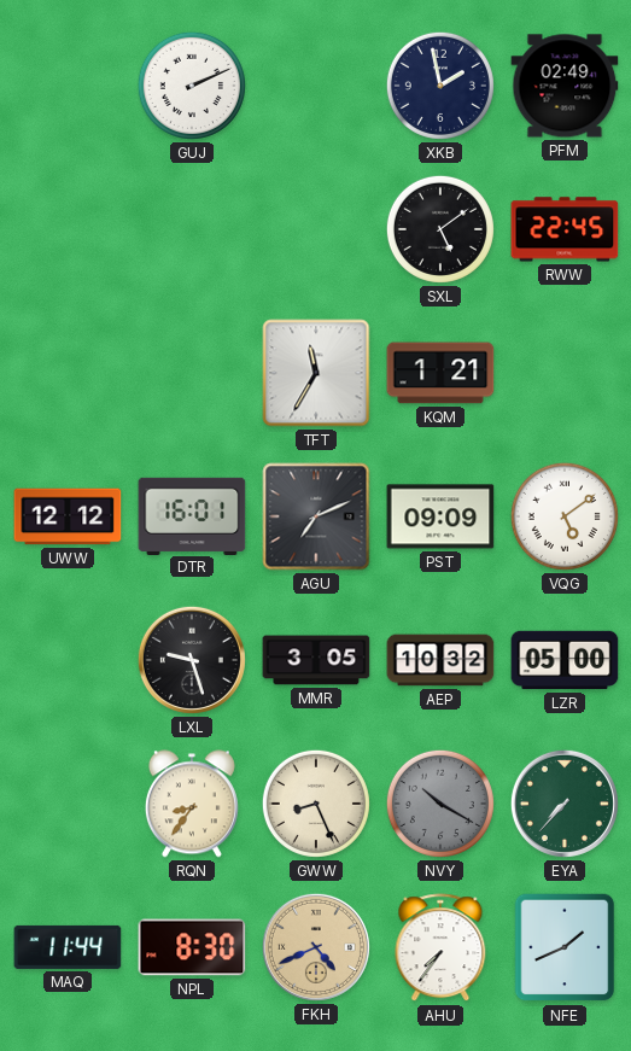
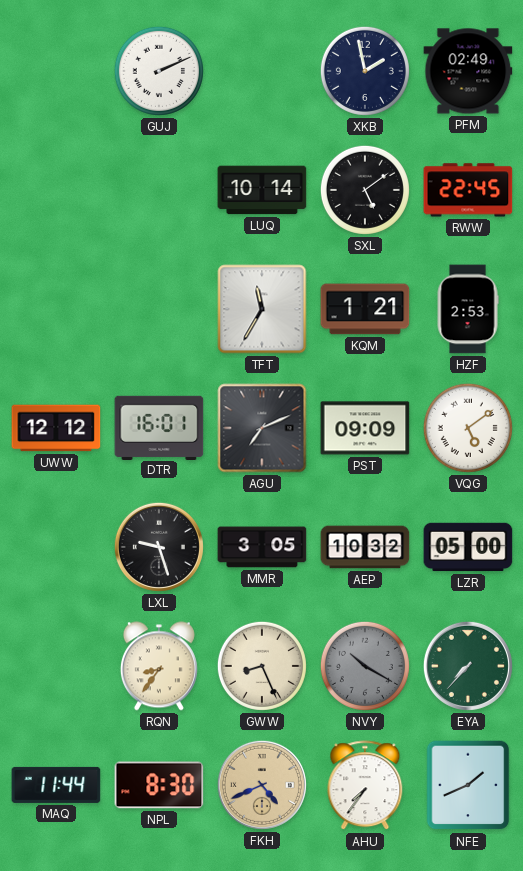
LUQ: none -> 10:14 (262, 190)
HZF: none -> 2:53 (468, 309)
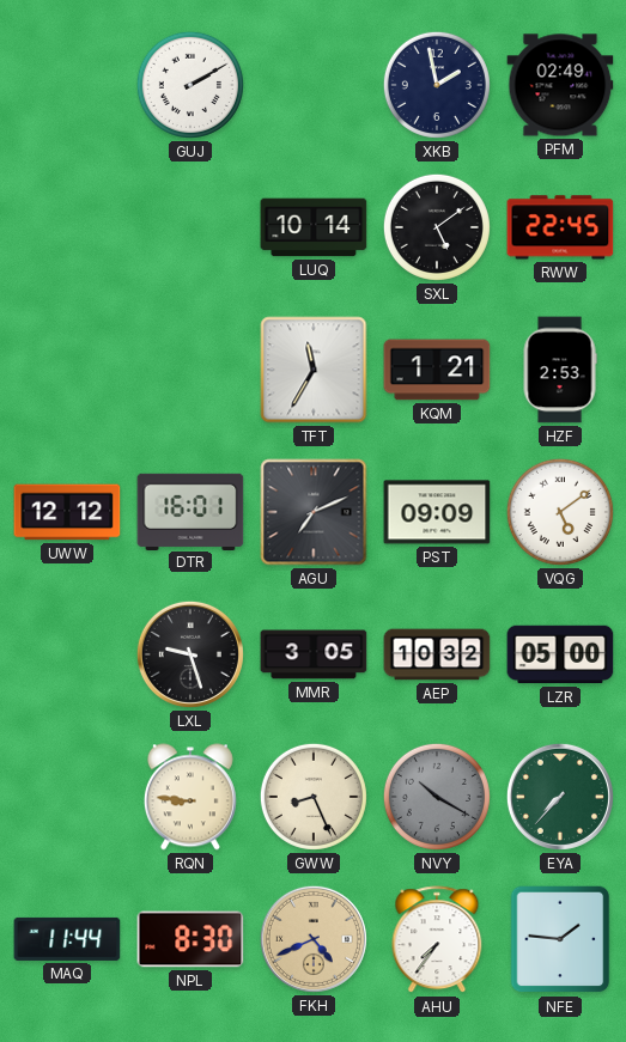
GUJ: 2:11 -> 2:10 (190, 85)
RQN: 8:36 -> 8:46 (190, 797)
NFE: 1:41 -> 1:46 (560, 939)
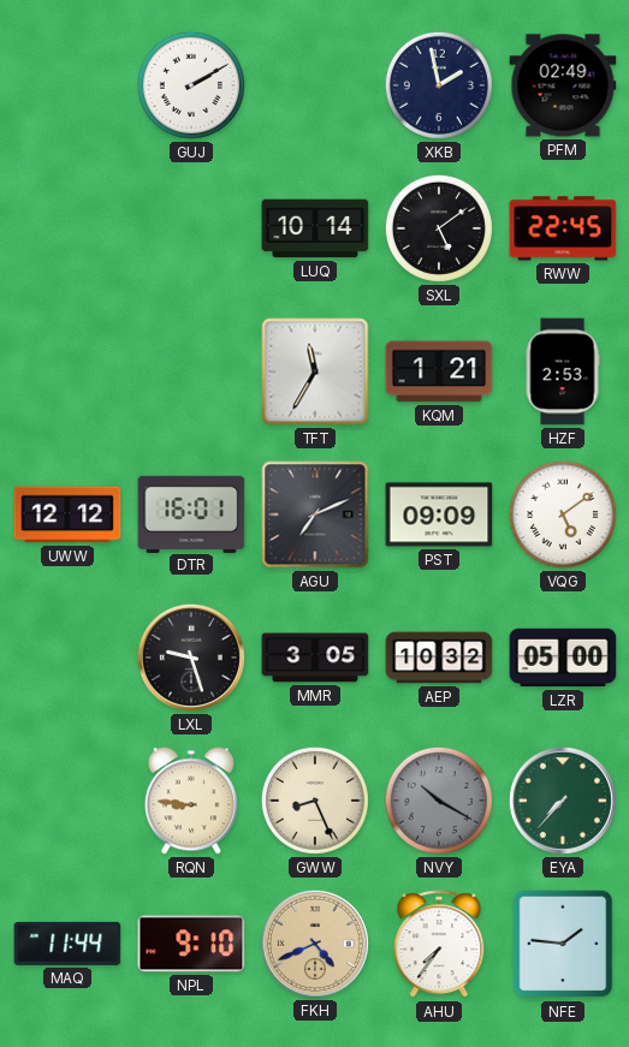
NPL: 8:30 -> 9:10 (191, 944)
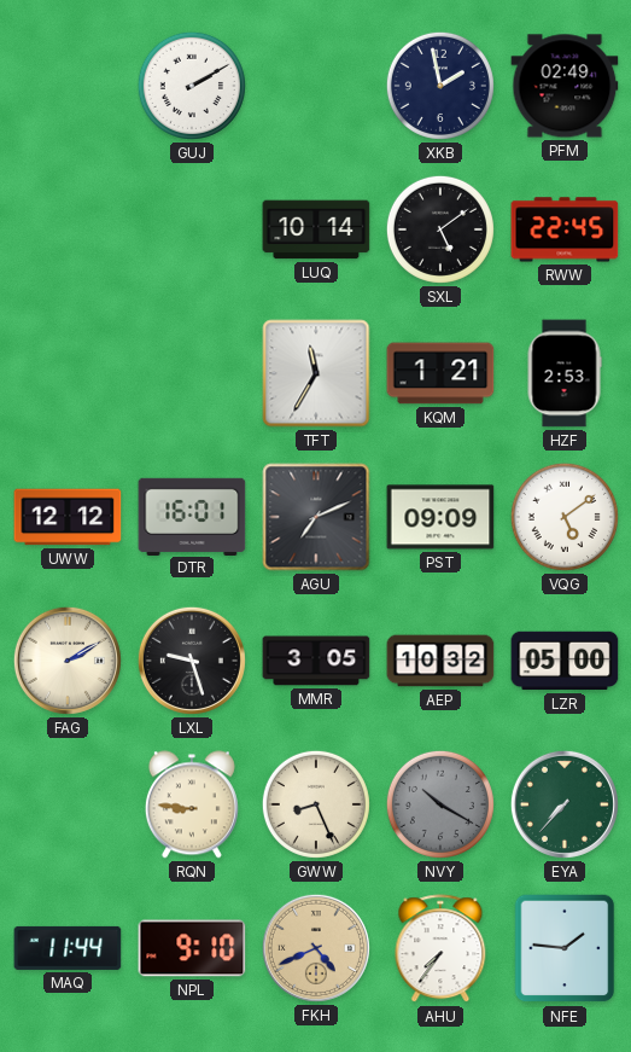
FAG: none -> 2:10 (68, 661)
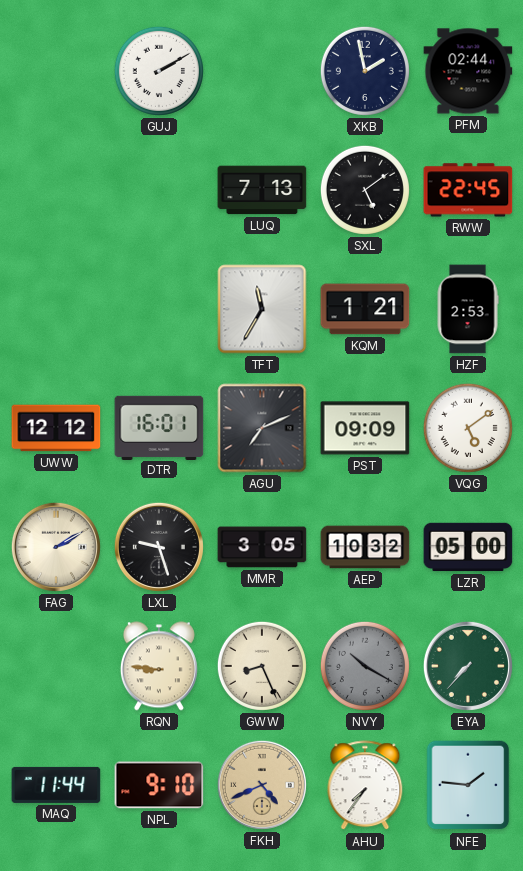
PFM: 02:49 -> 02:44 (468, 71)
LUQ: 10:14 -> 7:13 (262, 190)
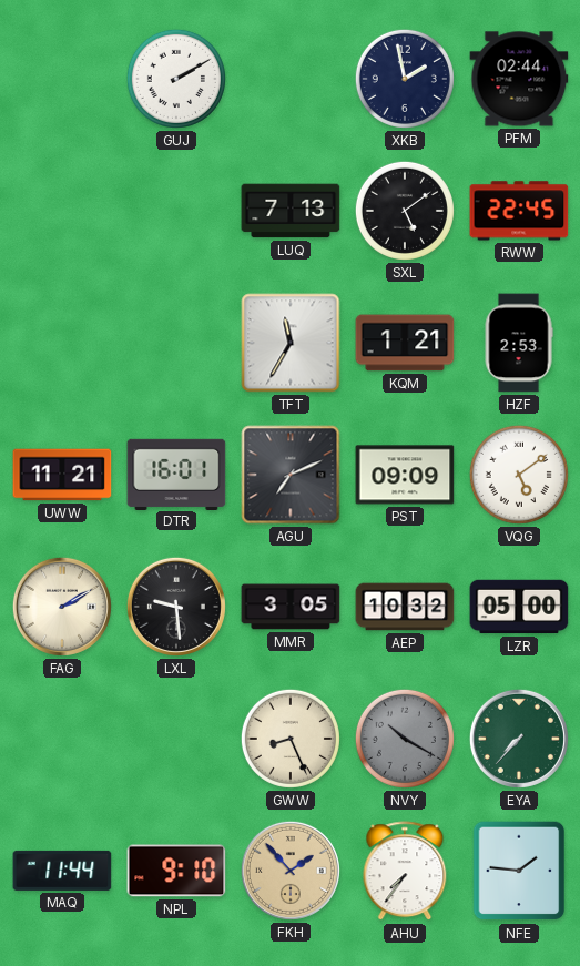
UWW: 12:12 -> 11:21 (62, 475)
LXL: 9:27 -> 9:29 (176, 607)
RQN: 8:46 -> none (159, 666)
FKH: 4:41 -> 1:53 (291, 871)
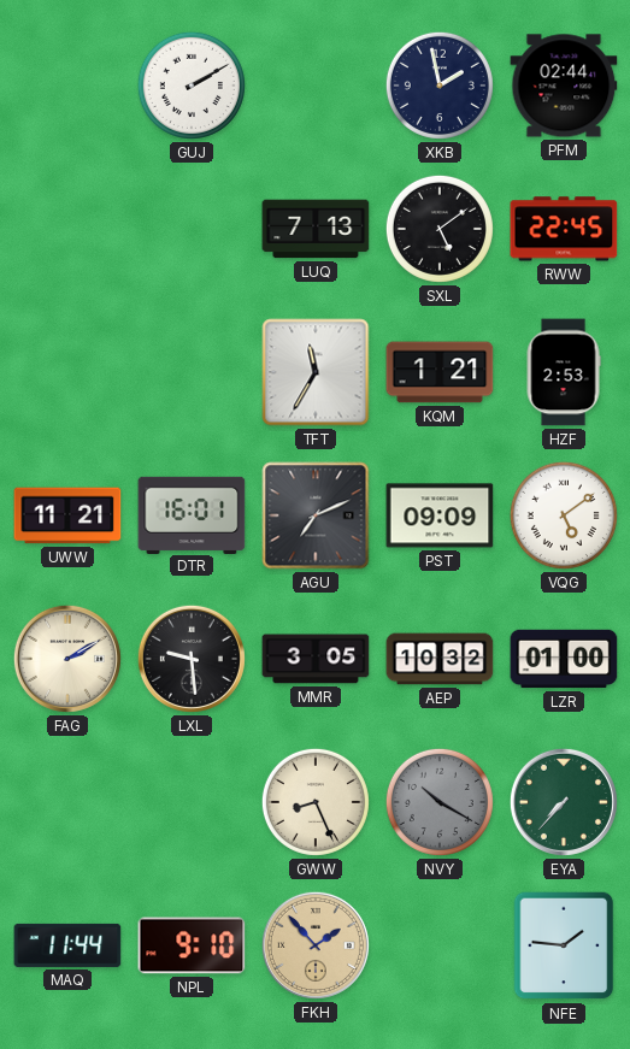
LZR: 05:00 -> 01:00 (564, 659)
AHU: 7:36 -> none (405, 872)
